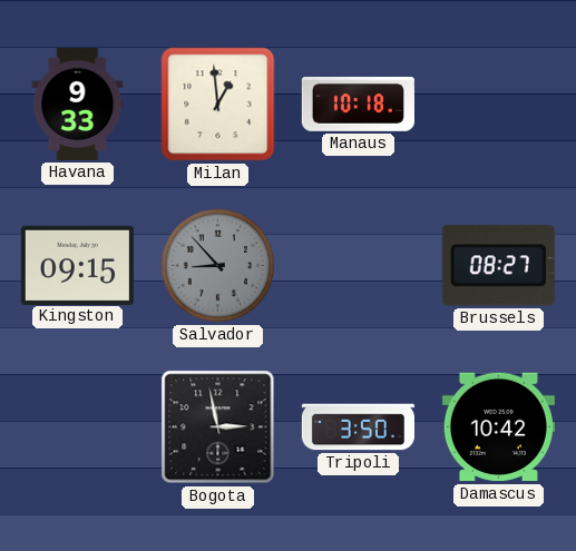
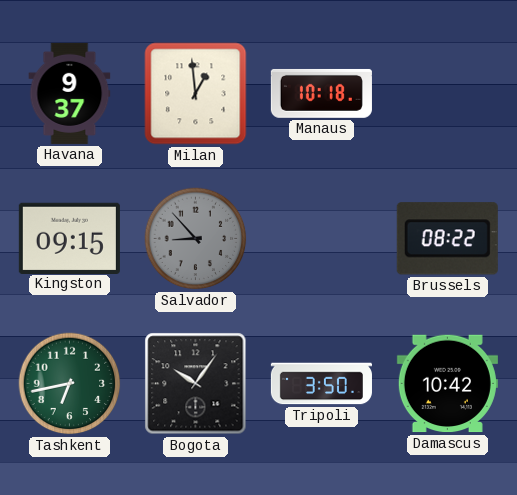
Havana: 9:33 -> 9:37 (70, 93)
Brussels: 08:27 -> 08:22 (447, 239)
Tashkent: none -> 6:43 (70, 384)
Bogota: 2:58 -> 10:06 (196, 384)
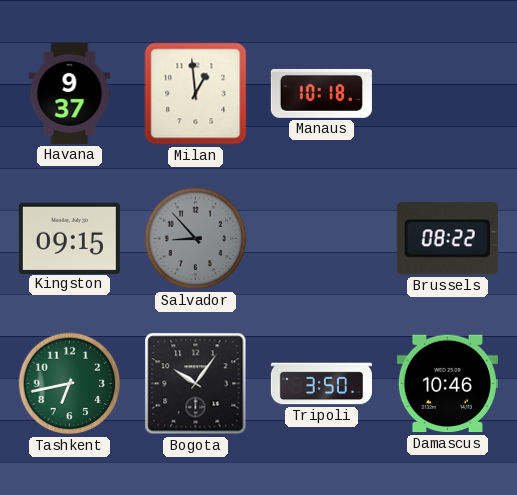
Damascus: 10:42 -> 10:46 (447, 384)
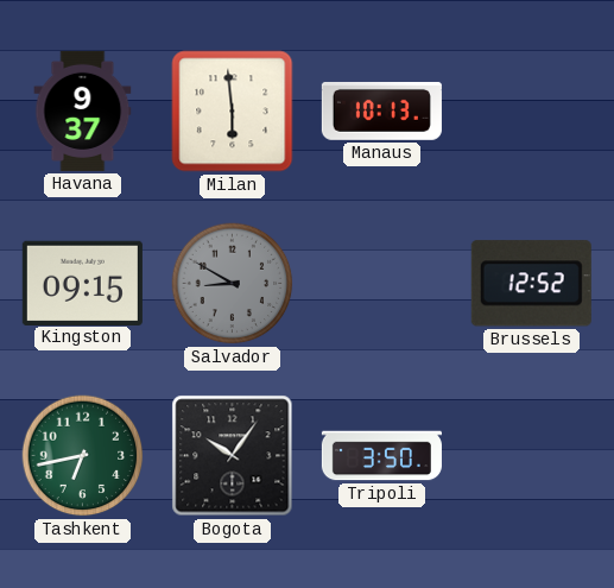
Milan: 12:59 -> 5:59 (233, 112)
Manaus: 10:18 -> 10:13 (381, 110)
Salvador: 8:53 -> 8:50 (233, 284)
Brussels: 08:22 -> 12:52 (531, 284)
Damascus: 10:46 -> none (447, 384)
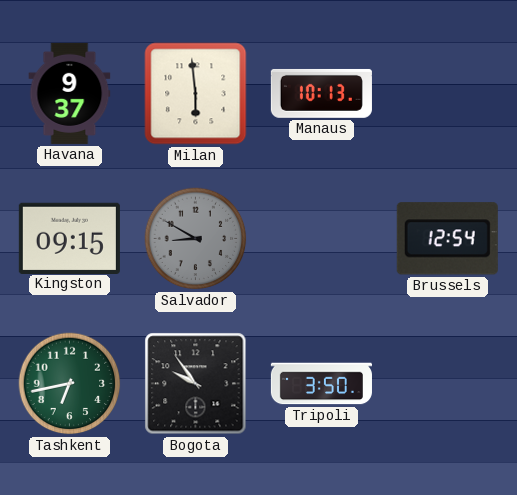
Brussels: 12:52 -> 12:54 (447, 239)
Bogota: 10:06 -> 9:54 (196, 384)
